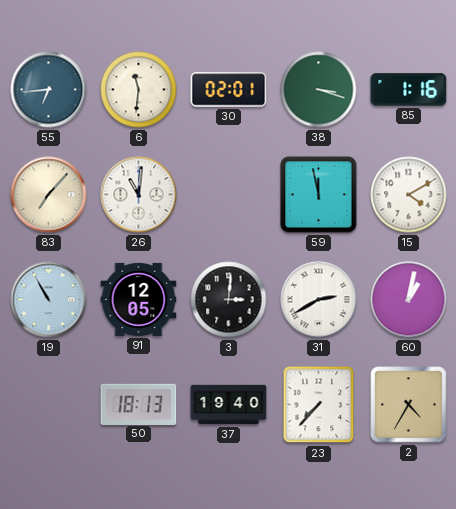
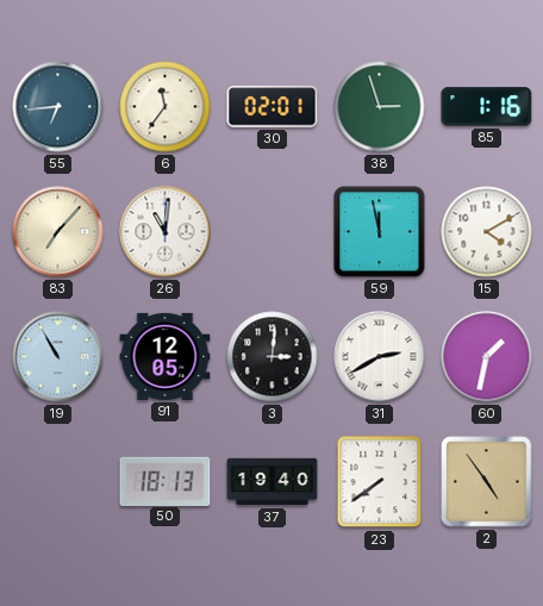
6: 11:31 -> 11:36 (166, 107)
38: 3:18 -> 2:57 (380, 107)
60: 1:02 -> 1:32 (487, 357)
23: 7:37 -> 7:39 (380, 482)
2: 4:35 -> 4:54 (487, 482)
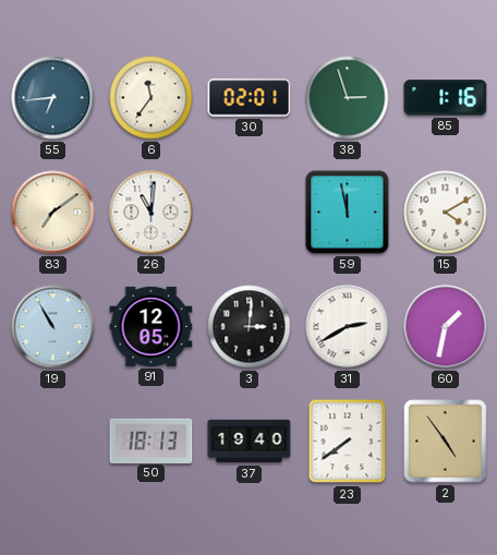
83: 7:07 -> 7:09 (53, 213)
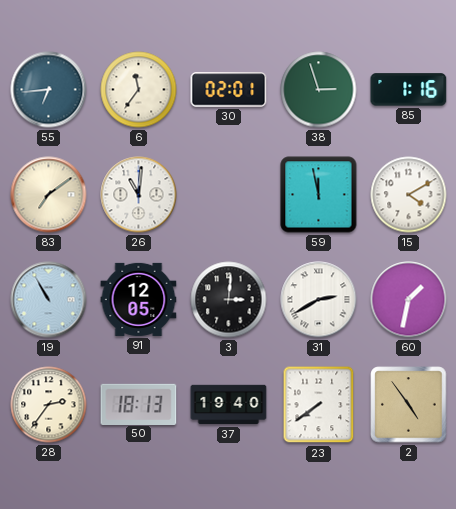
28: none -> 2:36 (49, 405)
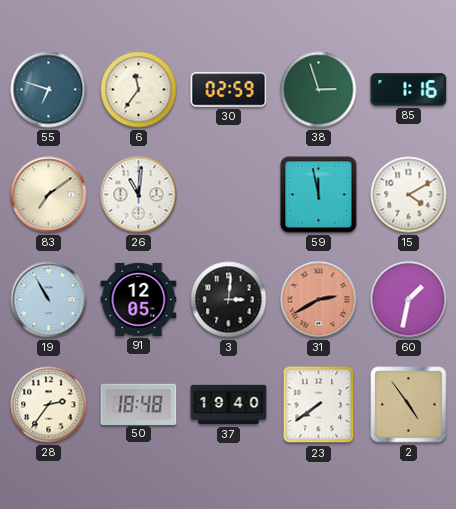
55: 6:44 -> 6:48 (49, 90)
30: 02:01 -> 02:59 (229, 90)
31 dial: white -> salmon (319, 300)
50: 18:13 -> 18:48 (139, 404)
